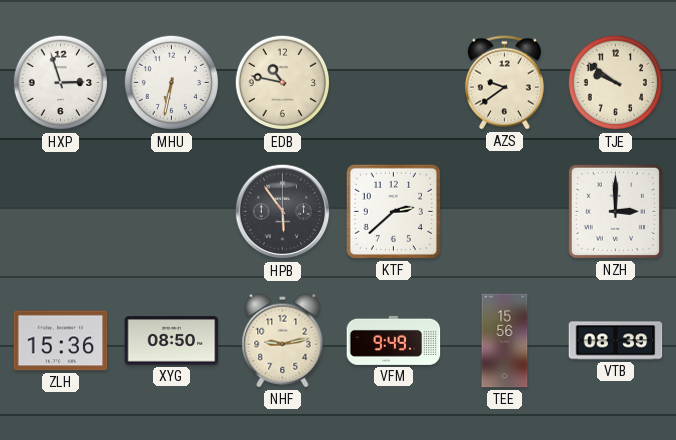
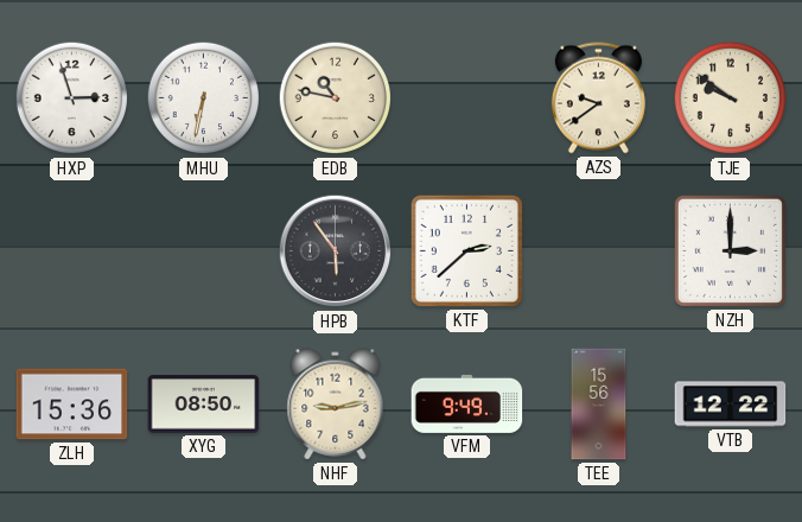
VTB: 08:39 -> 12:22 (731, 405)
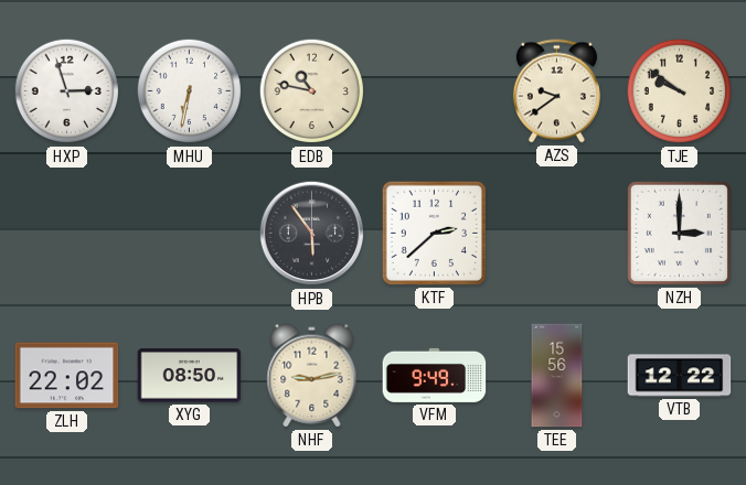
ZLH: 15:36 -> 22:02 (67, 376)
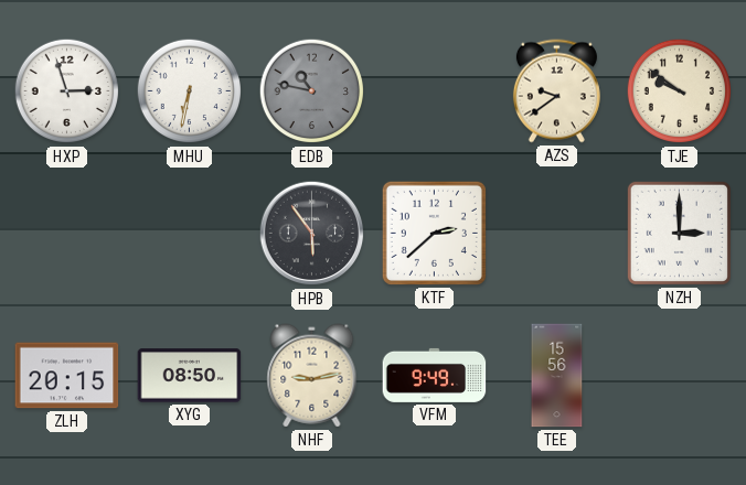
EDB dial: cream -> grey (312, 91)
ZLH: 22:02 -> 20:15 (67, 376)
VTB: 12:22 -> none (680, 376)
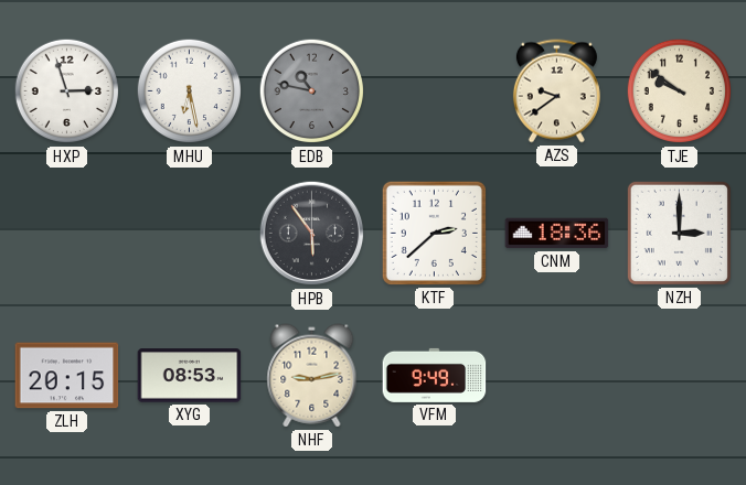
MHU: 6:32 -> 6:28 (190, 91)
CNM: none -> 18:36 (557, 234)
XYG: 08:50 -> 08:53 (190, 376)
TEE: 15:56 -> none (557, 376)
